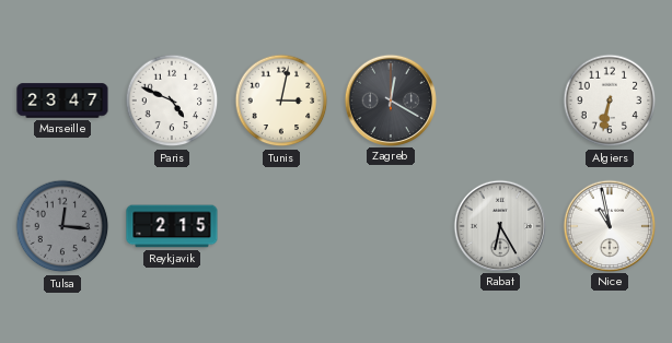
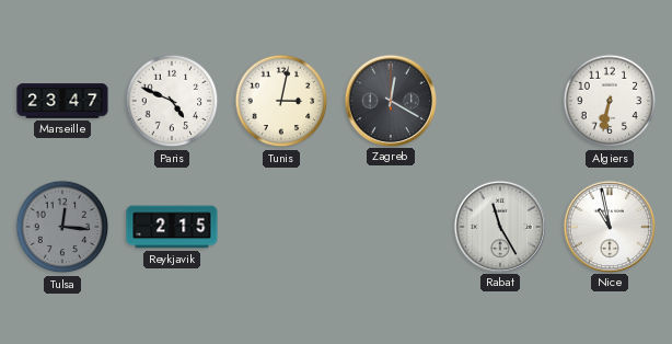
Rabat: 6:25 -> 11:25 (499, 226)
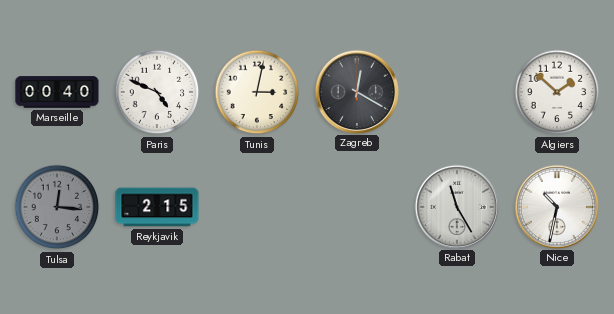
Marseille: 23:47 -> 00:40 (57, 92)
Algiers: 6:32 -> 1:52 (557, 92)
Nice: 10:58 -> 10:32 (556, 206)
